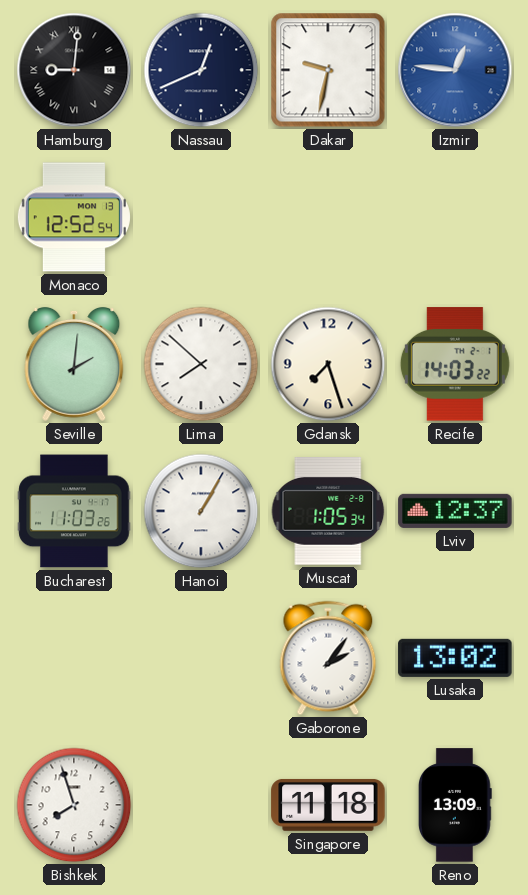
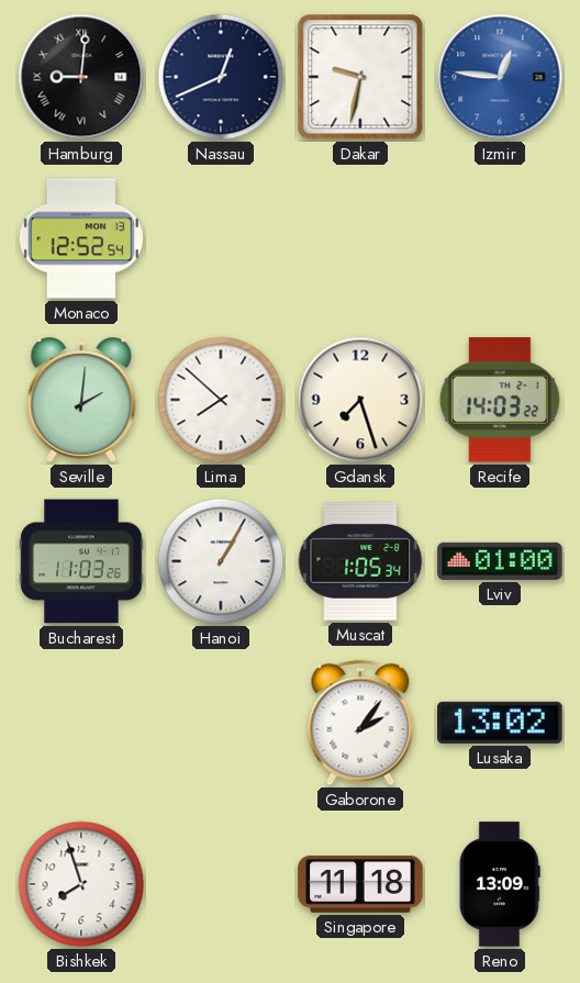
Lviv: 12:37 -> 01:00 (500, 561)
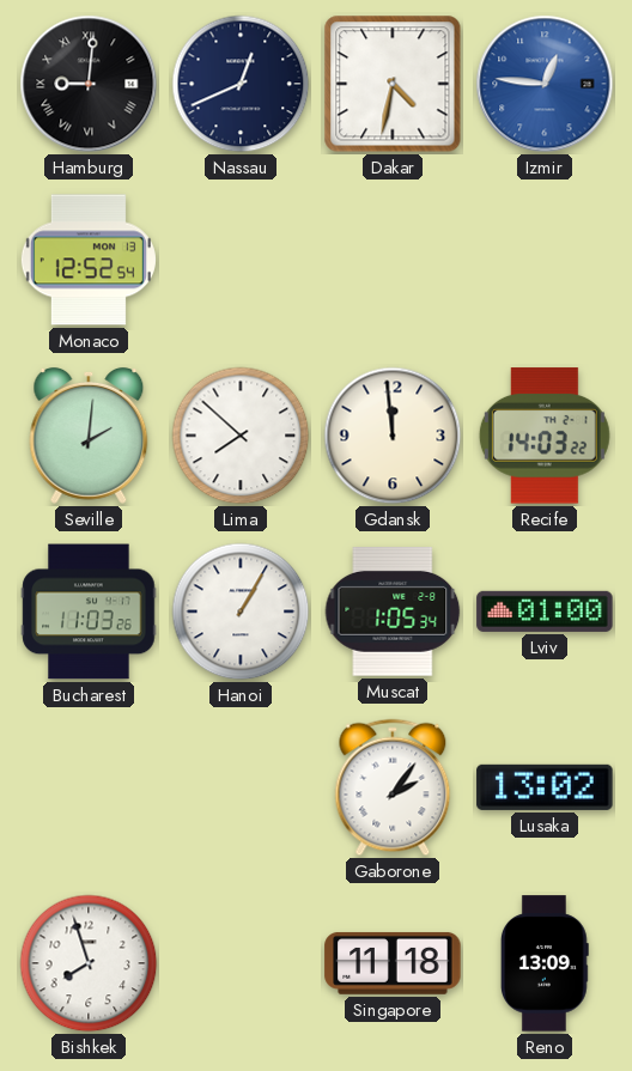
Dakar: 9:32 -> 4:32 (393, 84)
Gdansk: 7:27 -> 11:59 (393, 436)
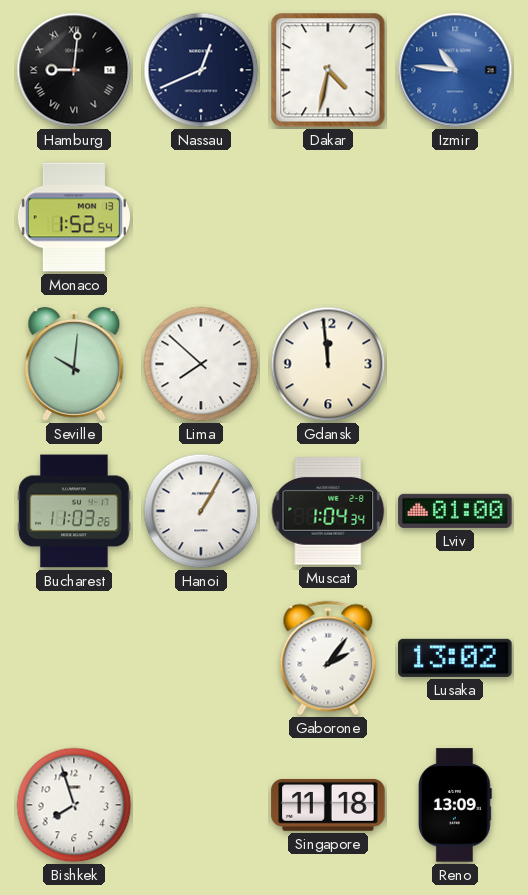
Izmir: 12:46 -> 10:46 (455, 70)
Monaco: 12:52 -> 1:52 (74, 217)
Seville: 2:01 -> 10:01 (74, 364)
Recife: 14:03 -> none (545, 436)
Muscat: 1:05 -> 1:04 (328, 512)
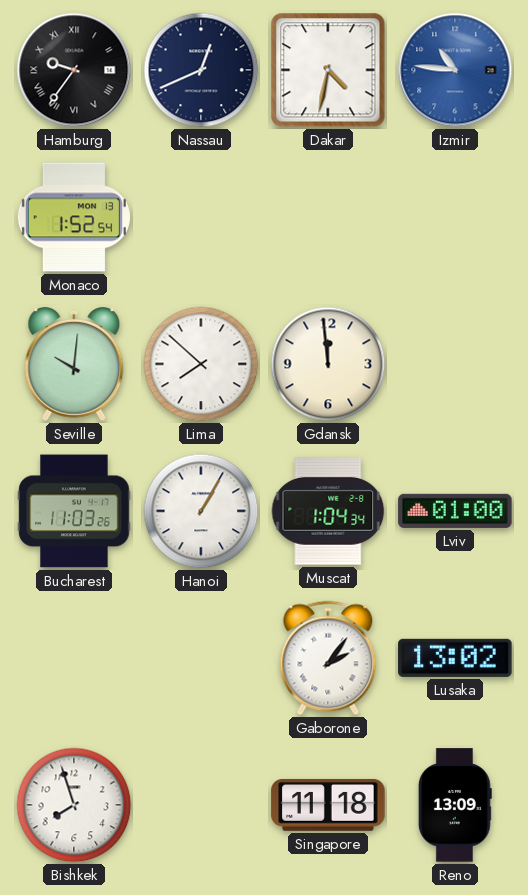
Hamburg: 9:01 -> 9:36 (74, 70)
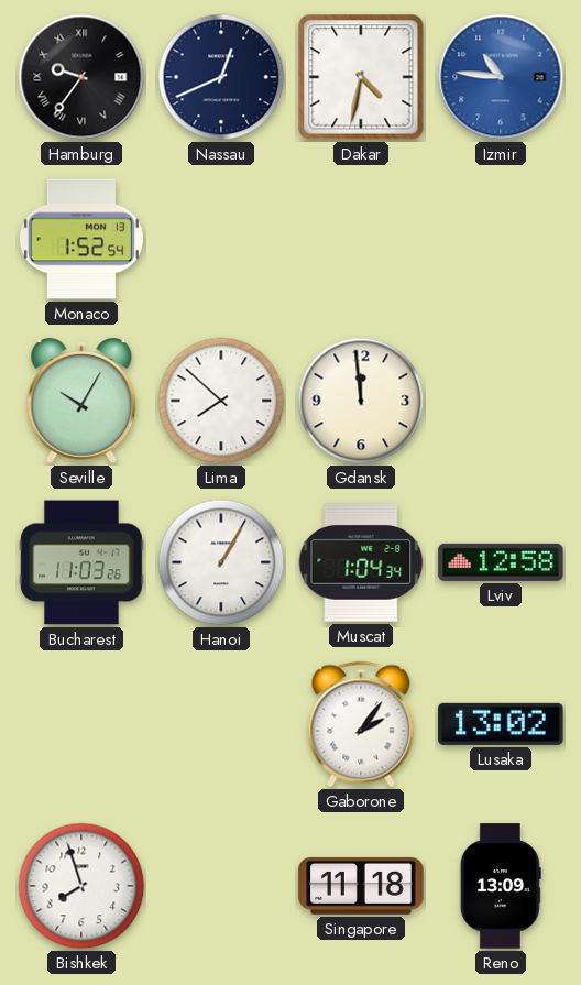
Seville: 10:01 -> 10:05 (81, 401)
Lviv: 01:00 -> 12:58 (501, 562)
